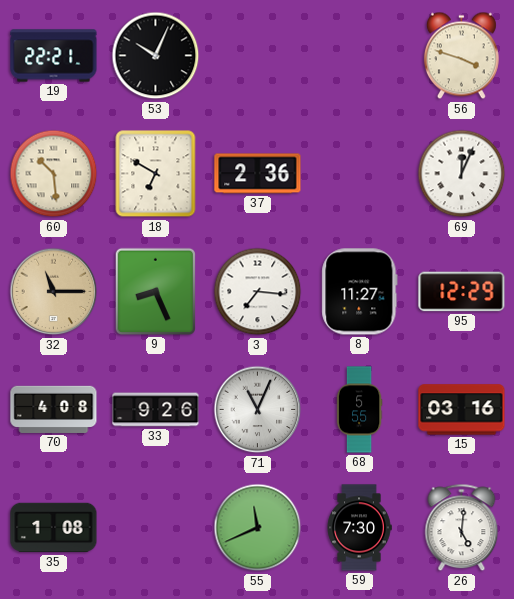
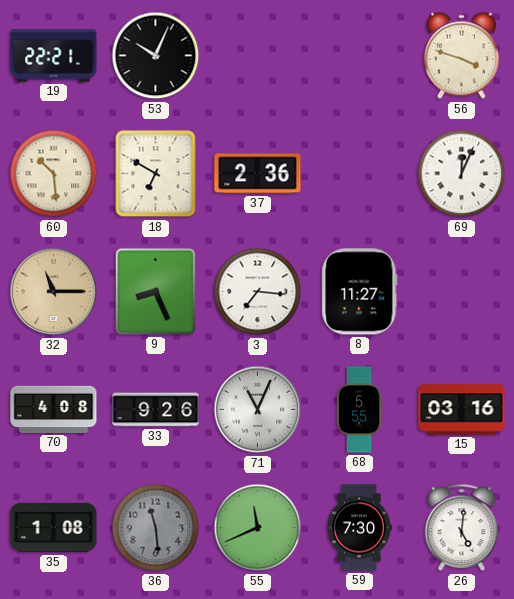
95: 12:29 -> none (462, 292)
36: none -> 11:29 (156, 528)
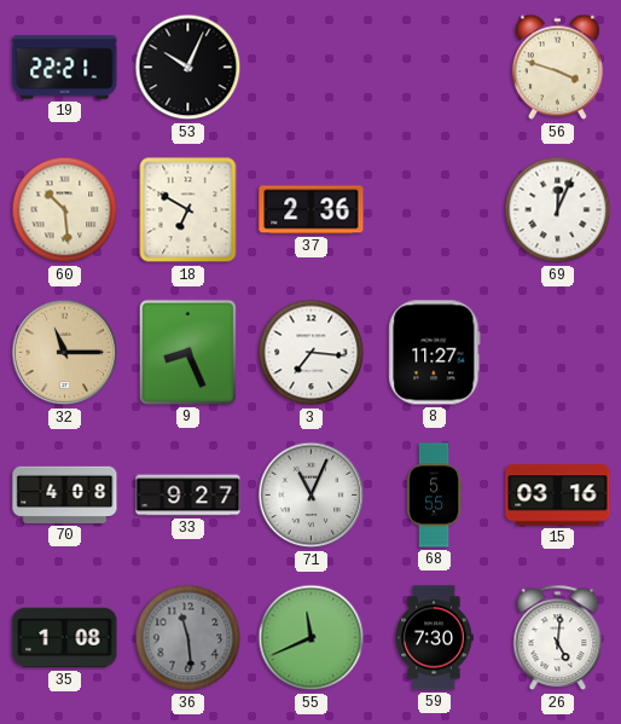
33: 9:26 -> 9:27 (188, 496)
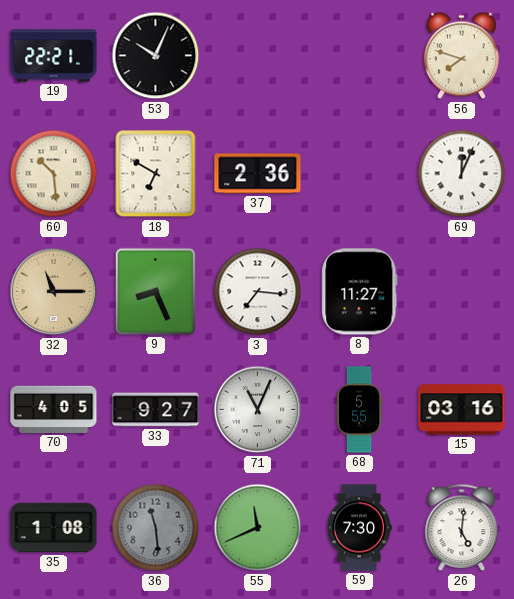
56: 3:48 -> 7:48 (461, 56)
70: 4:08 -> 4:05 (54, 409)
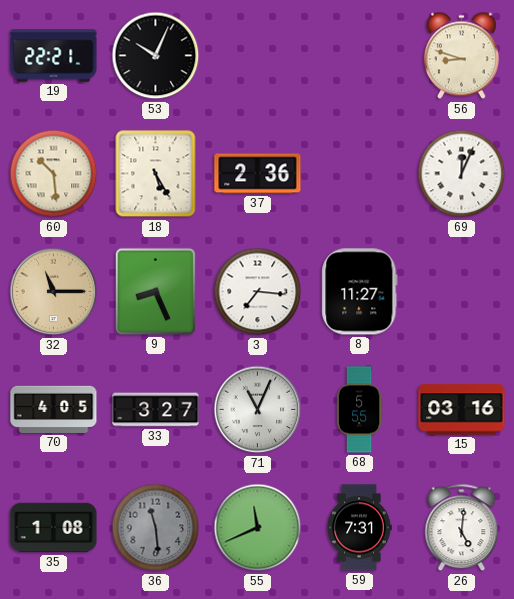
56: 7:48 -> 8:48 (461, 56)
18: 6:50 -> 5:25 (156, 174)
33: 9:27 -> 3:27 (156, 410)
59: 7:30 -> 7:31 (359, 528)
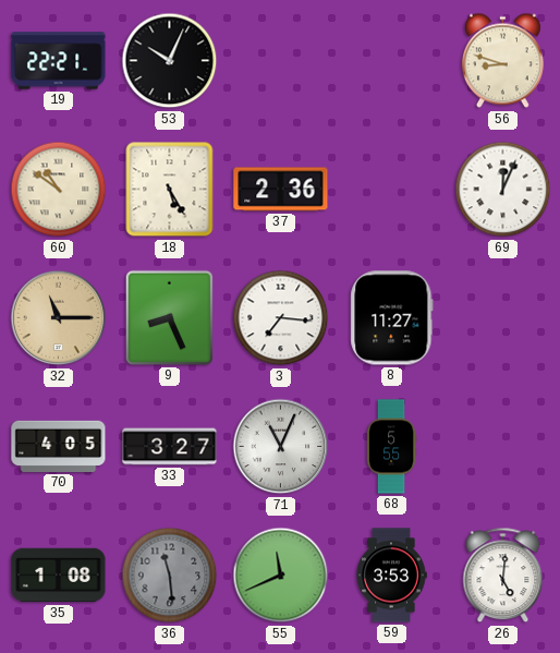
60: 10:29 -> 10:51 (59, 190)
15: 03:16 -> none (462, 410)
59: 7:31 -> 3:53 (391, 576)
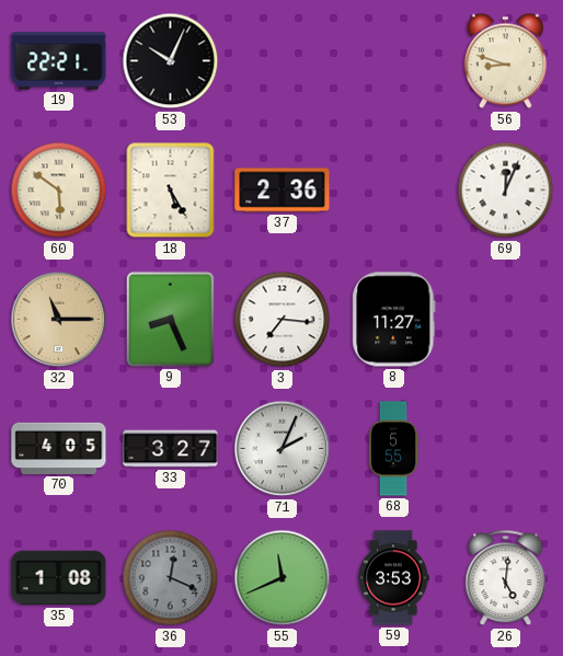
60: 10:51 -> 5:51 (59, 191)
71: 11:04 -> 2:04 (283, 449)
36: 11:29 -> 12:19 (171, 578)
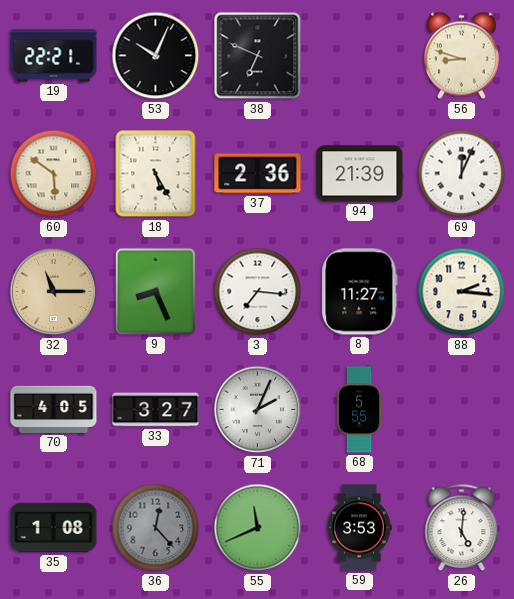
38: none -> 6:49 (258, 56)
94: none -> 21:39 (360, 174)
88: none -> 2:16 (462, 292)
36: 12:19 -> 12:23 (156, 528)
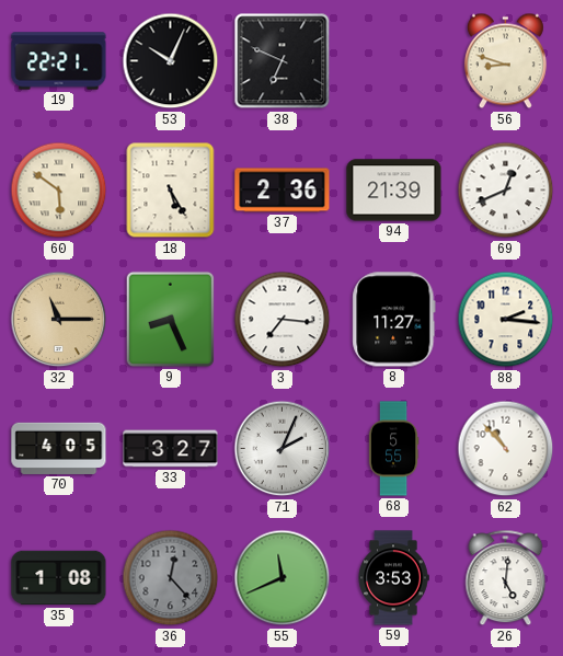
69: 12:04 -> 12:41 (506, 191)
62: none -> 10:53 (506, 449)
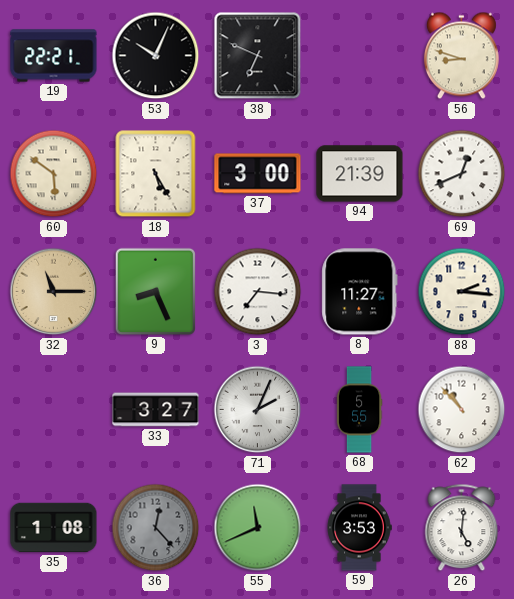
37: 2:36 -> 3:00 (258, 174)
70: 4:05 -> none (59, 448)
